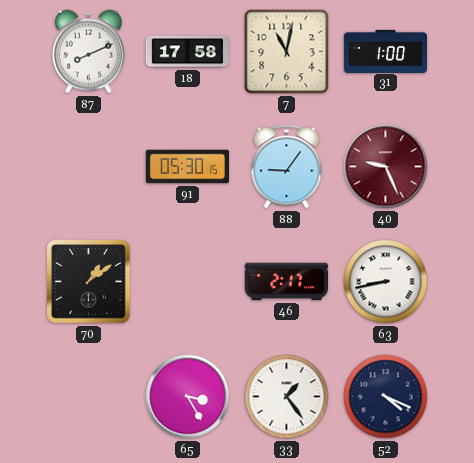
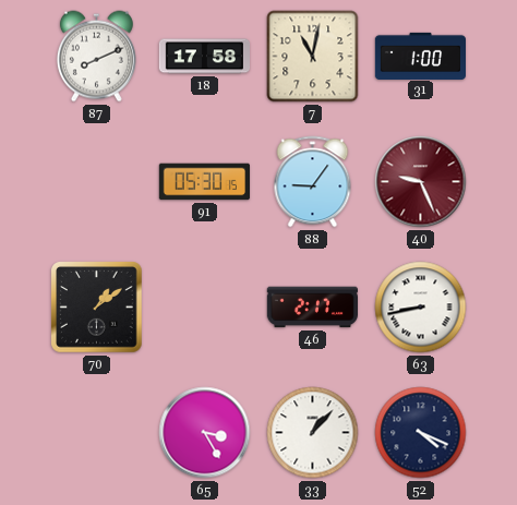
33: 1:24 -> 1:07 (313, 433)
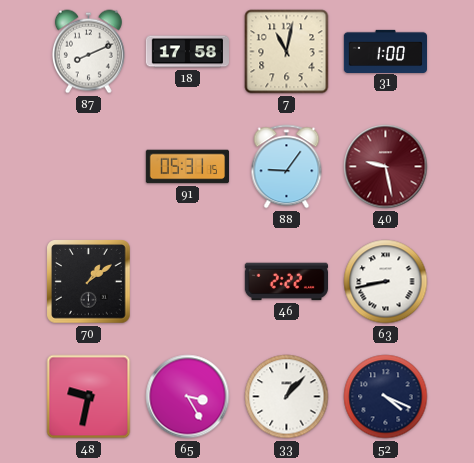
91: 05:30 -> 05:31 (187, 167)
40: 9:26 -> 9:28 (386, 167)
46: 2:17 -> 2:22 (286, 282)
48: none -> 9:32 (89, 397)
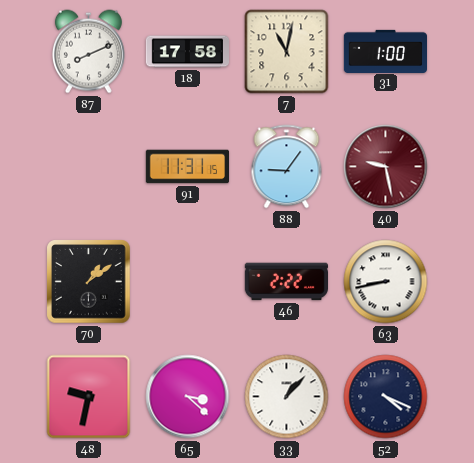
91: 05:31 -> 11:31 (187, 167)
65: 3:25 -> 3:22 (188, 397)
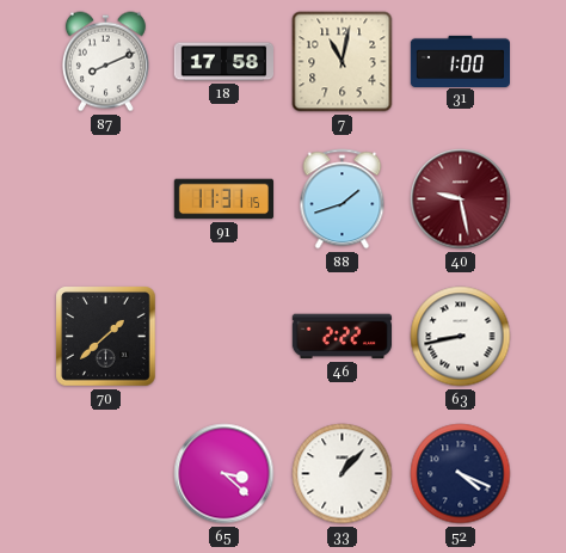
88: 9:06 -> 1:42 (343, 199)
70: 1:09 -> 1:38 (106, 337)
48: 9:32 -> none (89, 397)
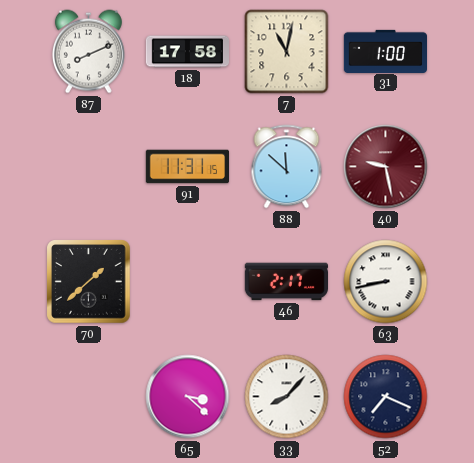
88: 1:42 -> 11:52 (287, 167)
46: 2:22 -> 2:17 (286, 282)
33: 1:07 -> 8:07 (287, 397)
52: 4:19 -> 7:19 (386, 397)
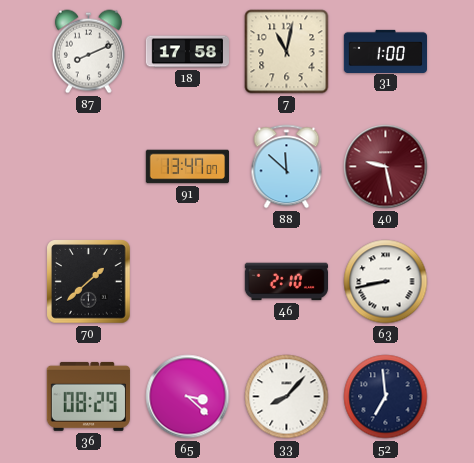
91: 11:31 -> 13:47 (187, 167)
46: 2:17 -> 2:10 (286, 282)
36: none -> 08:29 (88, 396)
52: 7:19 -> 6:59 (386, 397)
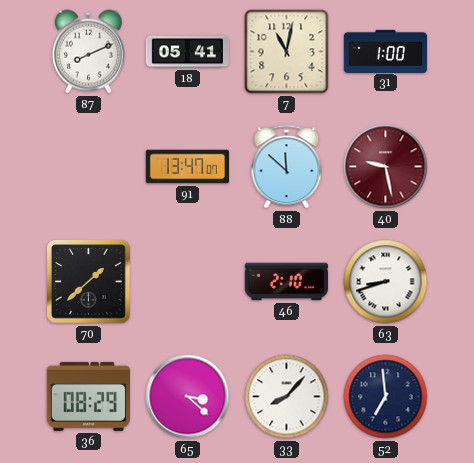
18: 17:58 -> 05:41 (187, 52)
63: 8:43 -> 8:42 (386, 282)
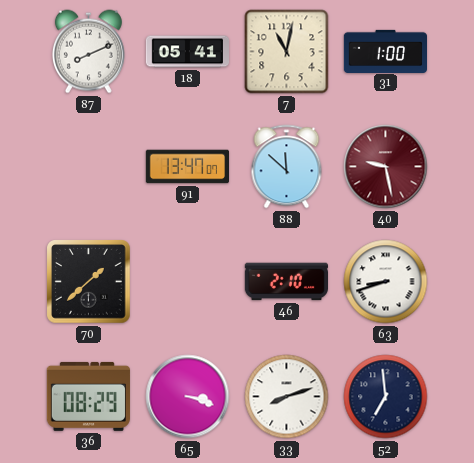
65: 3:22 -> 3:18 (188, 397)
33: 8:07 -> 8:12 (287, 397)
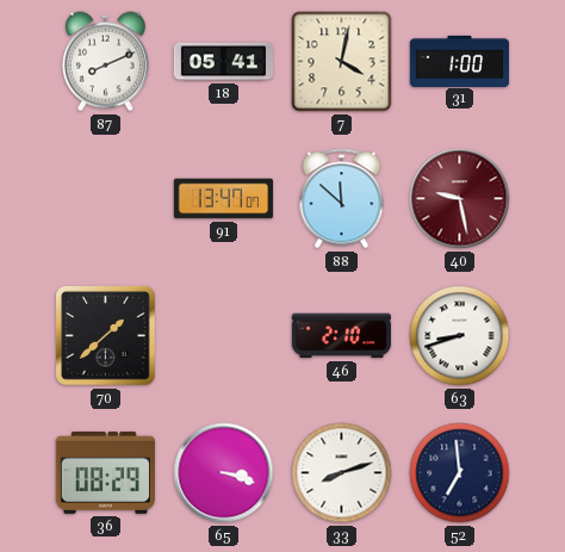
7: 11:02 -> 4:02 (342, 62)
